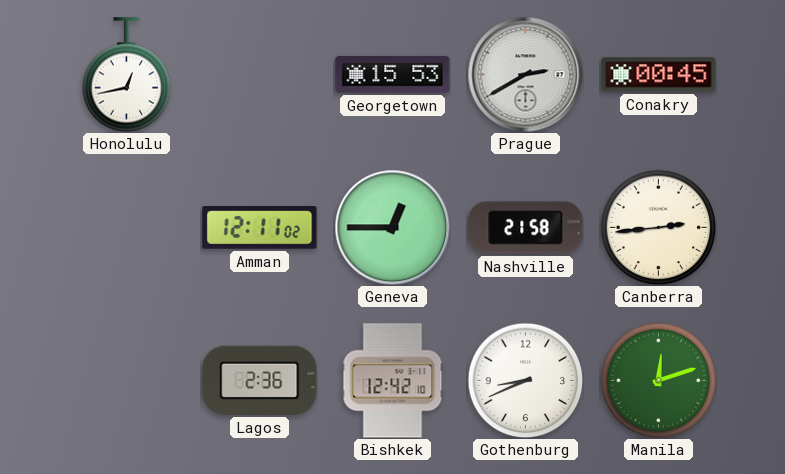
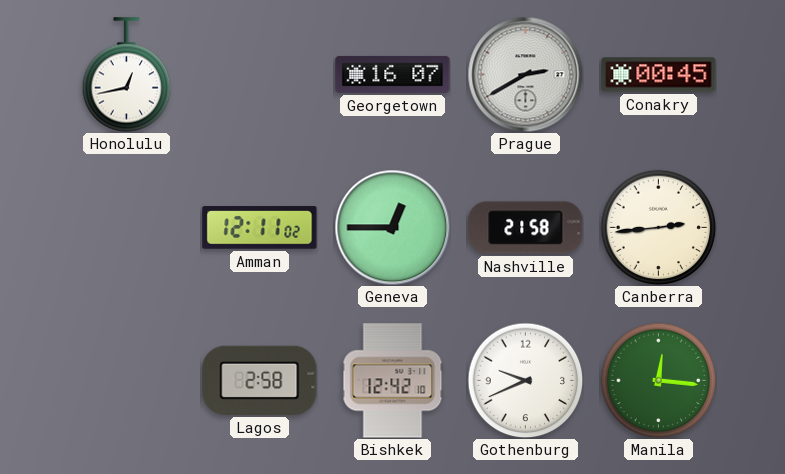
Georgetown: 15:53 -> 16:07 (393, 74)
Lagos: 2:36 -> 2:58 (260, 380)
Gothenburg: 8:41 -> 9:41 (525, 380)
Manila: 12:12 -> 12:16 (658, 380)
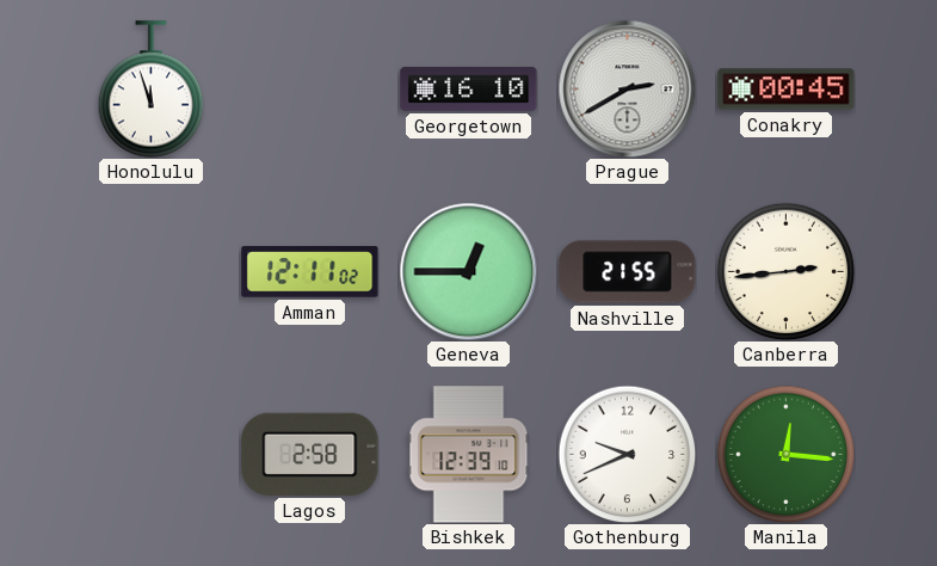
Honolulu: 12:43 -> 11:57 (152, 90)
Georgetown: 16:07 -> 16:10 (469, 88)
Nashville: 21:58 -> 21:55 (628, 272)
Bishkek: 12:42 -> 12:39 (469, 455)
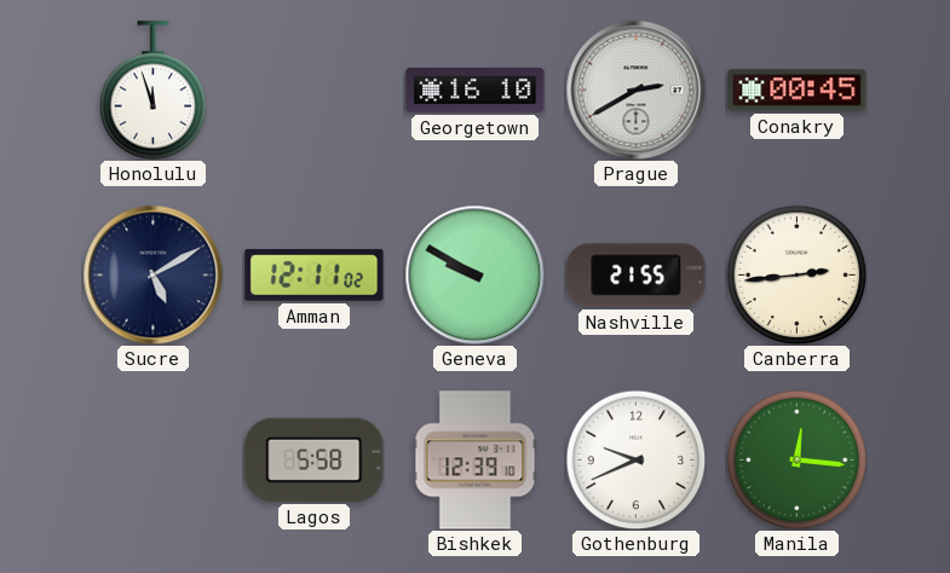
Sucre: none -> 5:10 (152, 274)
Geneva: 12:45 -> 9:50 (474, 274)
Lagos: 2:58 -> 5:58 (315, 459)
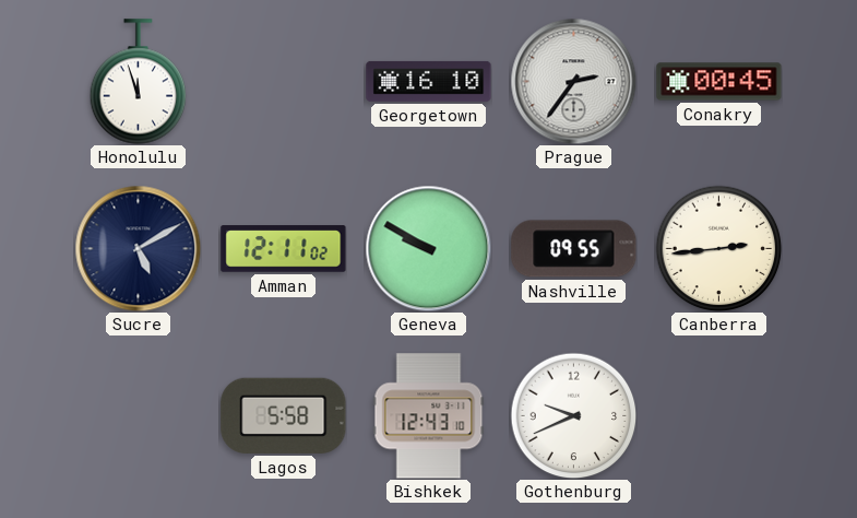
Prague: 2:40 -> 2:36 (573, 81)
Nashville: 21:55 -> 09:55 (574, 249)
Bishkek: 12:39 -> 12:43 (429, 416)
Manila: 12:16 -> none (796, 459)
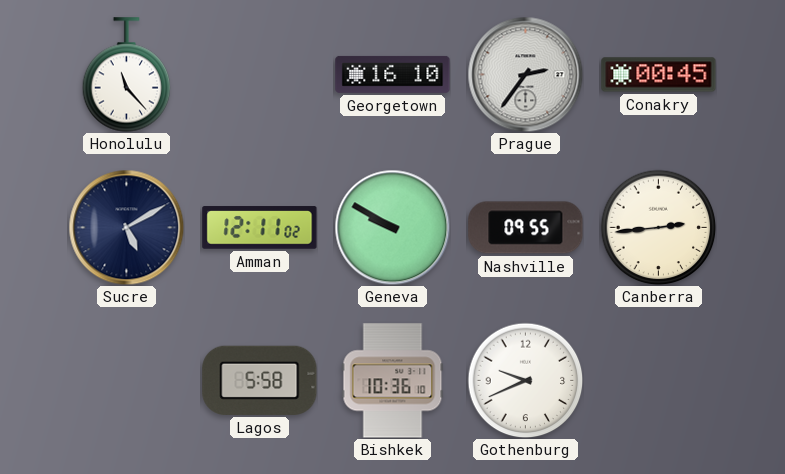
Honolulu: 11:57 -> 11:23 (127, 75)
Bishkek: 12:43 -> 10:36 (393, 381)
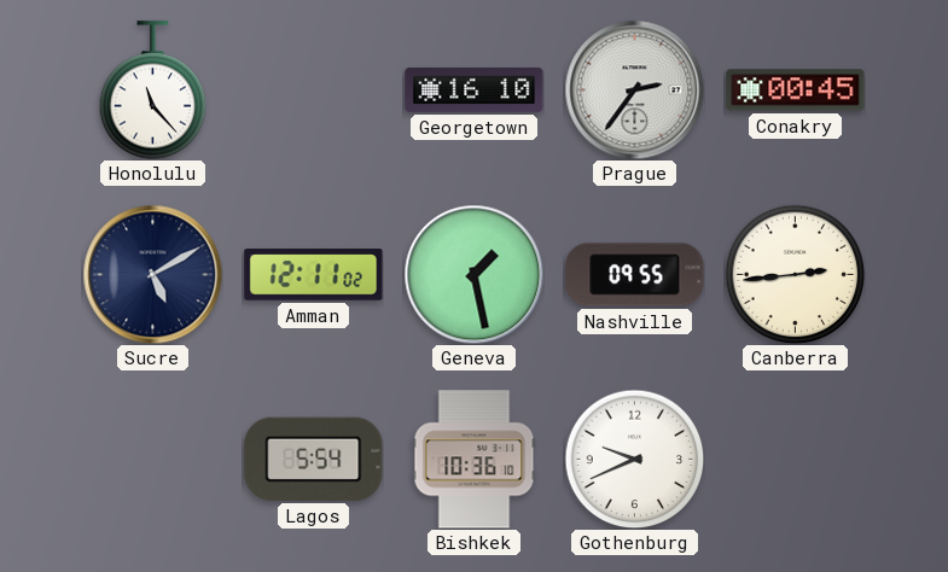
Geneva: 9:50 -> 1:28 (473, 274)
Lagos: 5:58 -> 5:54 (314, 459)
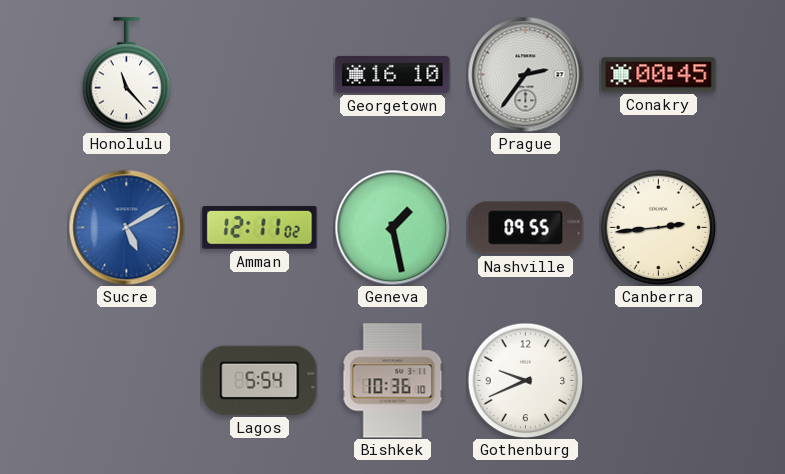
Sucre dial: navy -> blue (126, 227)
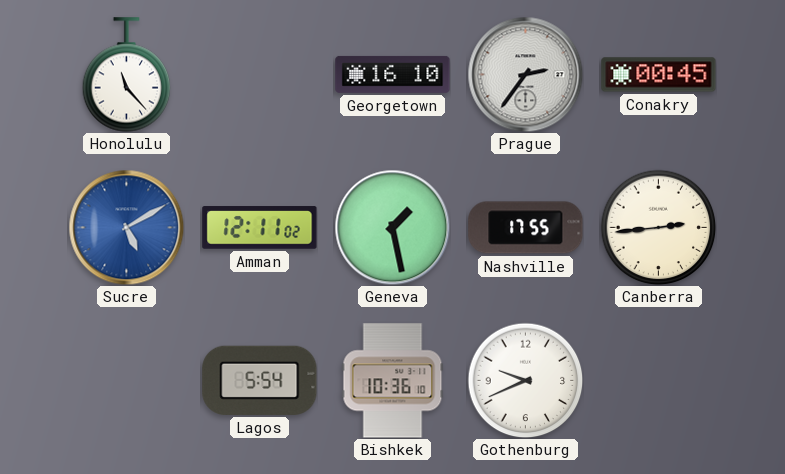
Nashville: 09:55 -> 17:55 (526, 228)
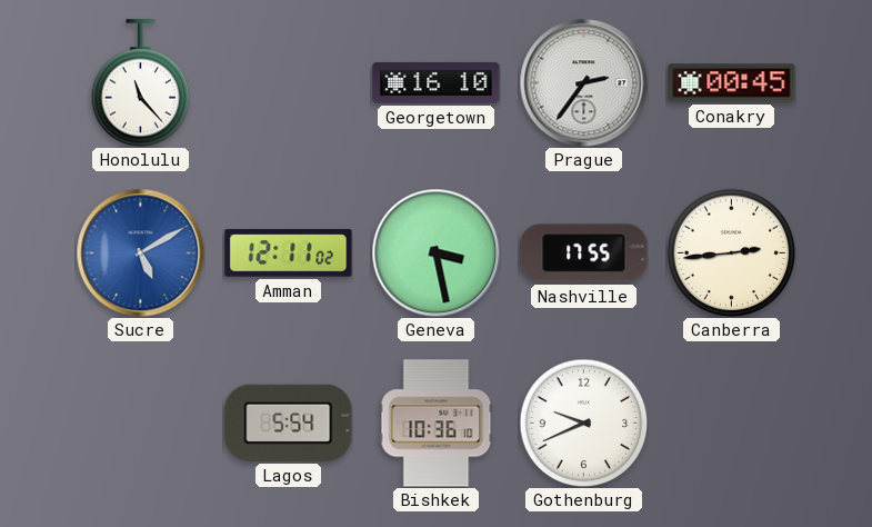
Geneva: 1:28 -> 3:28 (435, 252)
